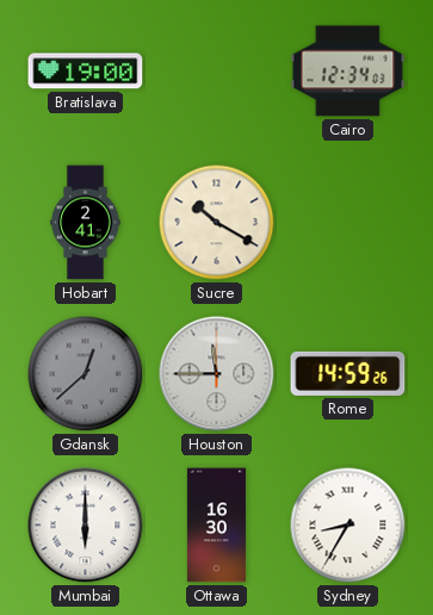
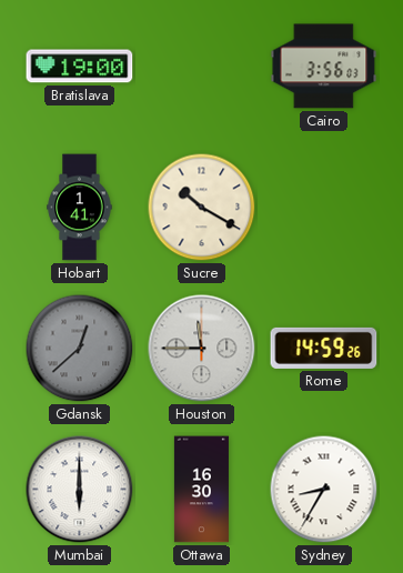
Cairo: 12:34 -> 3:56 (324, 67)
Hobart: 2:41 -> 1:41 (80, 208)
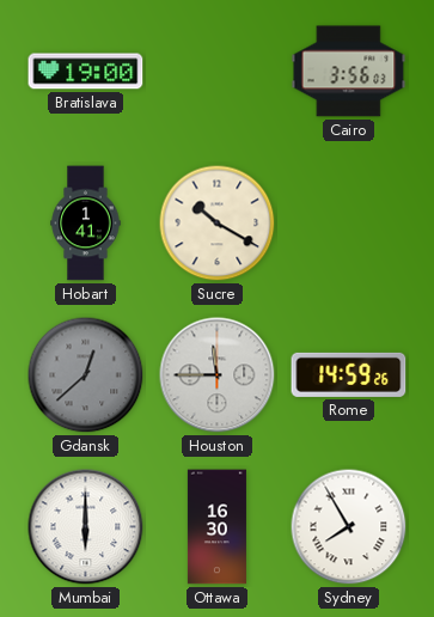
Sydney: 8:35 -> 7:55 (349, 527)
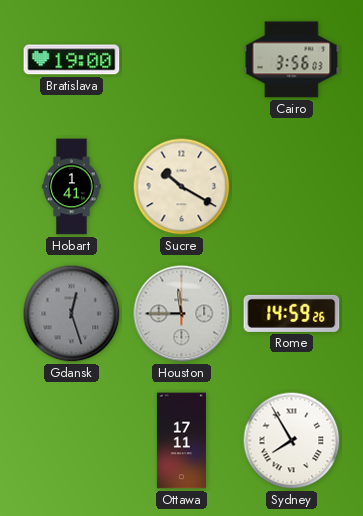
Gdansk: 12:38 -> 12:27 (72, 314)
Mumbai: 6:00 -> none (86, 527)
Ottawa: 16:30 -> 17:11 (181, 441)
